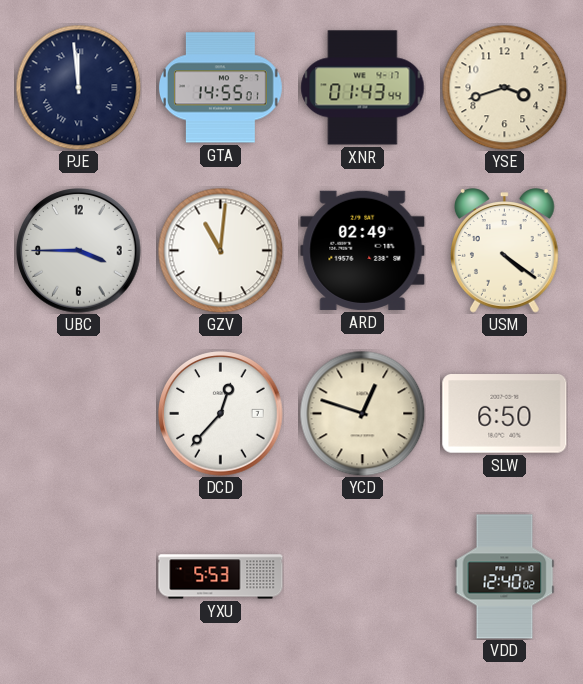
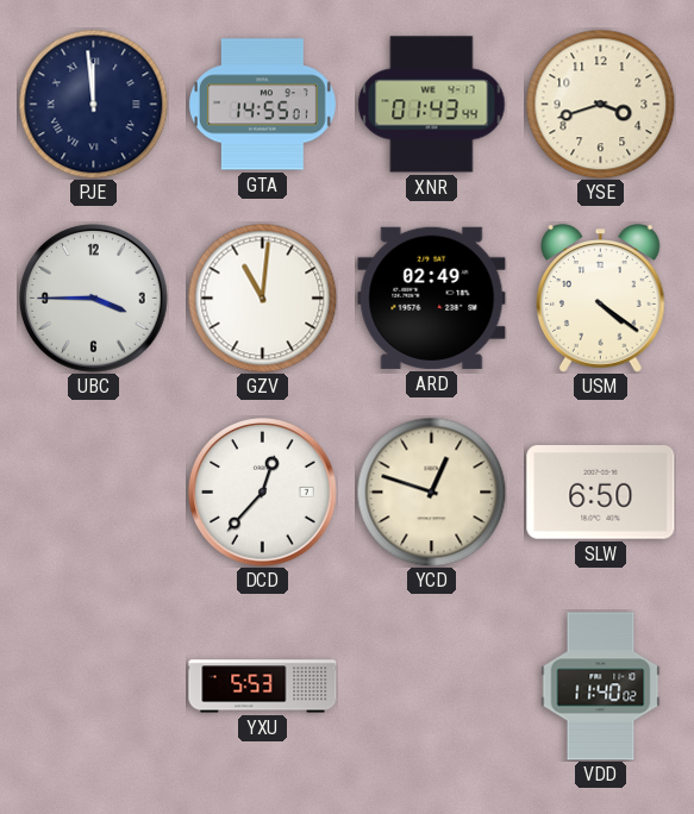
VDD: 12:40 -> 11:40 (601, 687)
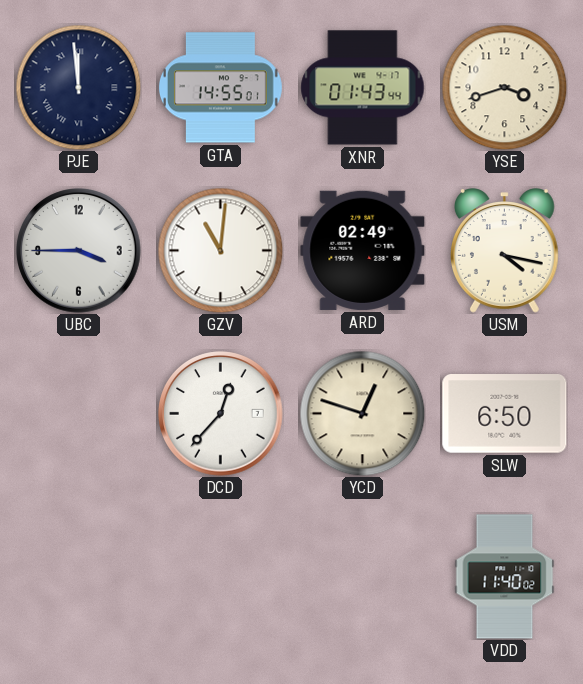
USM: 4:21 -> 4:17 (505, 251)
YXU: 5:53 -> none (263, 687)
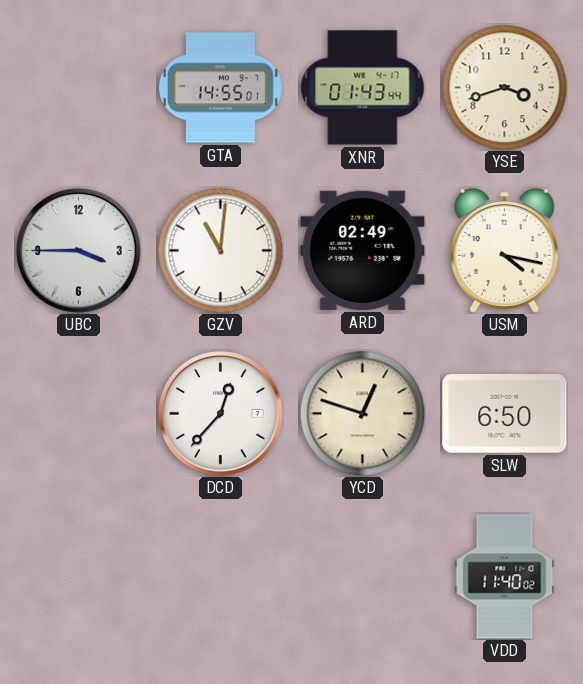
PJE: 11:59 -> none (78, 87)
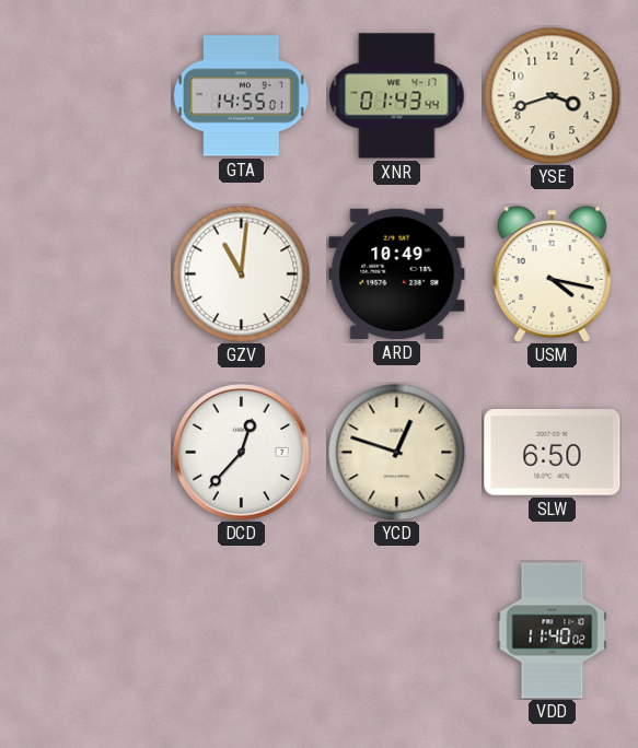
UBC: 3:45 -> none (79, 251)
ARD: 02:49 -> 10:49 (397, 273)
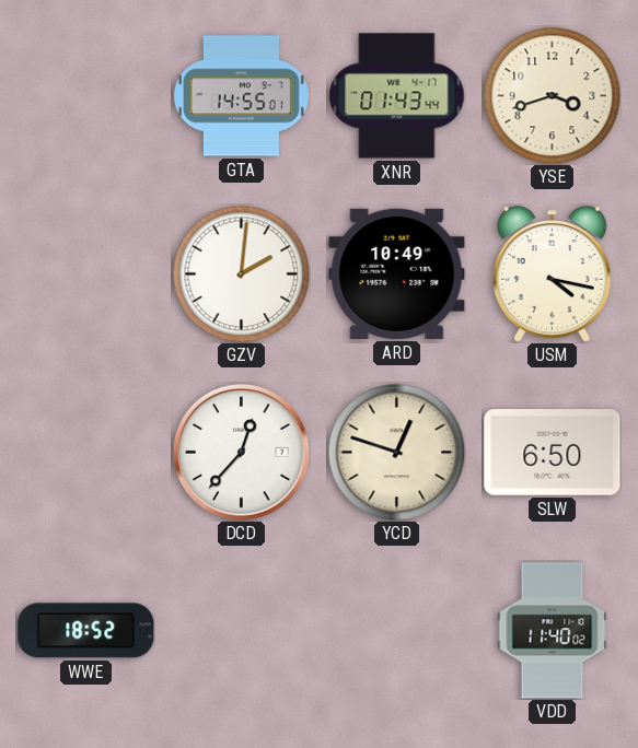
GZV: 11:01 -> 2:01 (241, 273)
WWE: none -> 18:52 (86, 631)
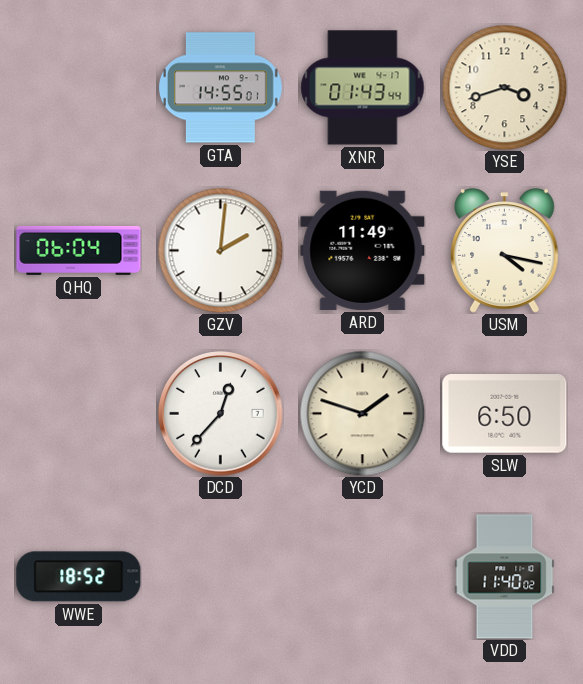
QHQ: none -> 06:04 (79, 250)
ARD: 10:49 -> 11:49 (363, 250)
YCD: 12:48 -> 1:48 (362, 413)
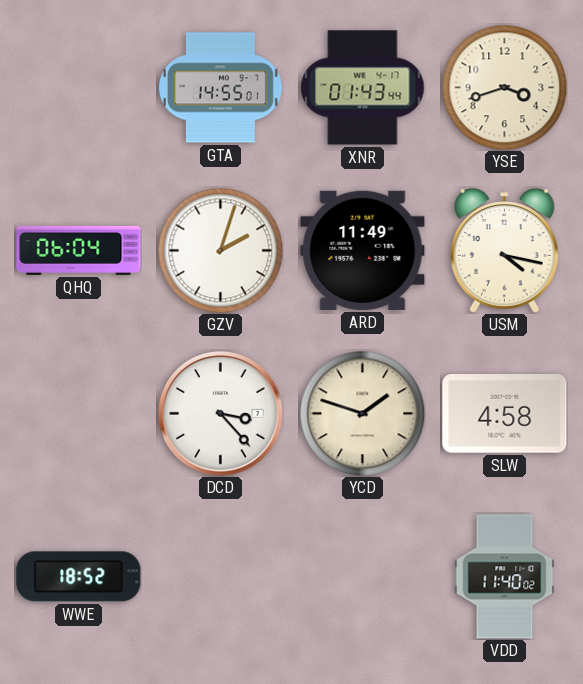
GZV: 2:01 -> 2:03 (220, 250)
DCD: 12:37 -> 3:23 (221, 414)
SLW: 6:50 -> 4:58 (505, 414)
